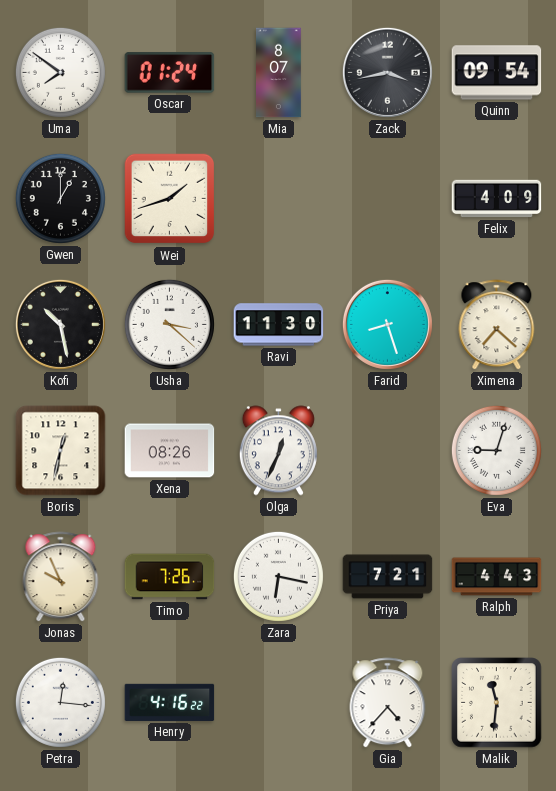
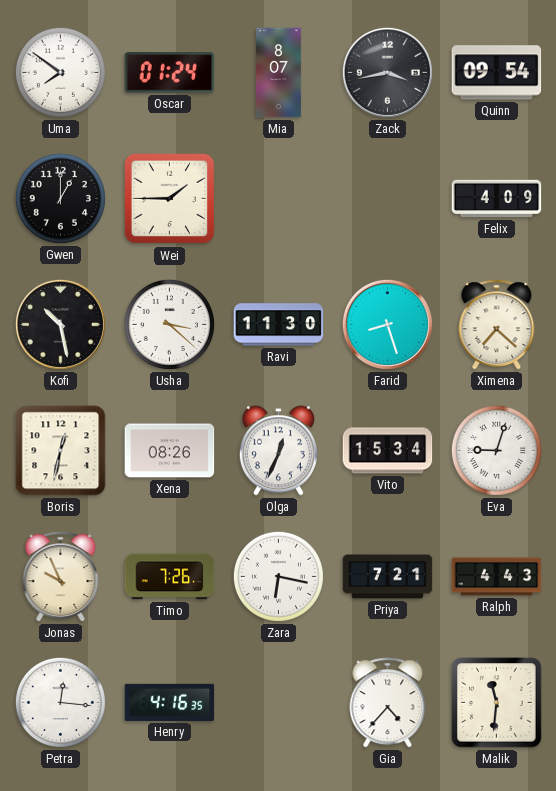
Wei: 1:42 -> 1:45 (170, 199)
Vito: none -> 15:34 (388, 451)
Henry: 4:16:22 -> 4:16:35 (170, 702)
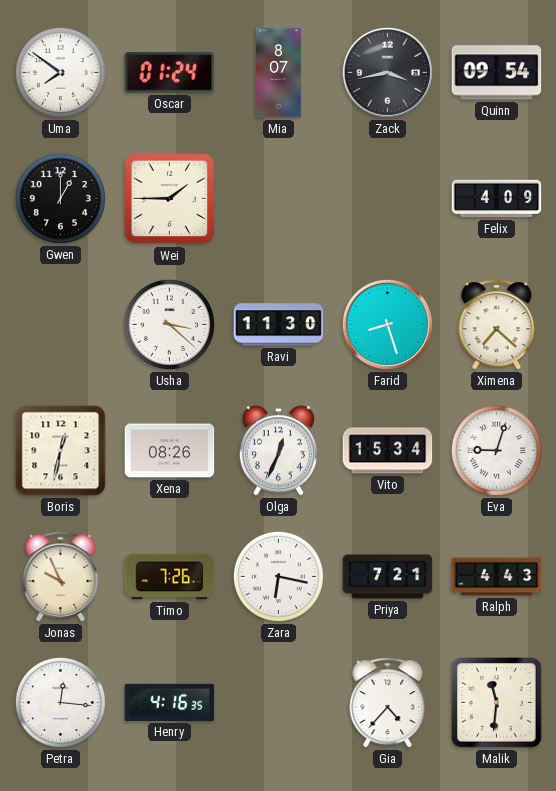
Kofi: 10:28 -> none (60, 324)
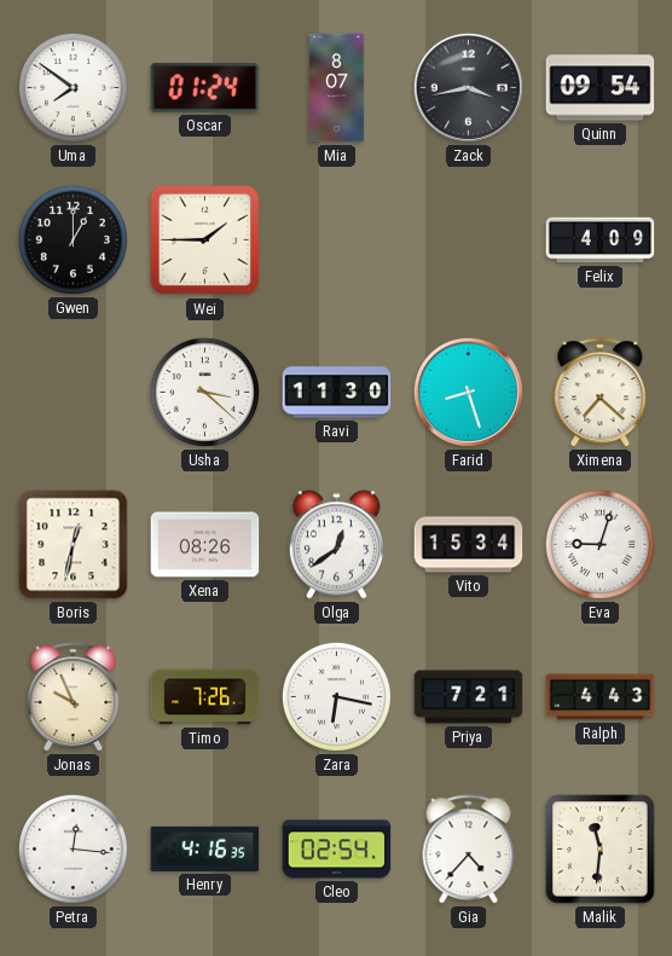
Olga: 12:34 -> 12:39 (336, 545)
Cleo: none -> 02:54 (337, 850)
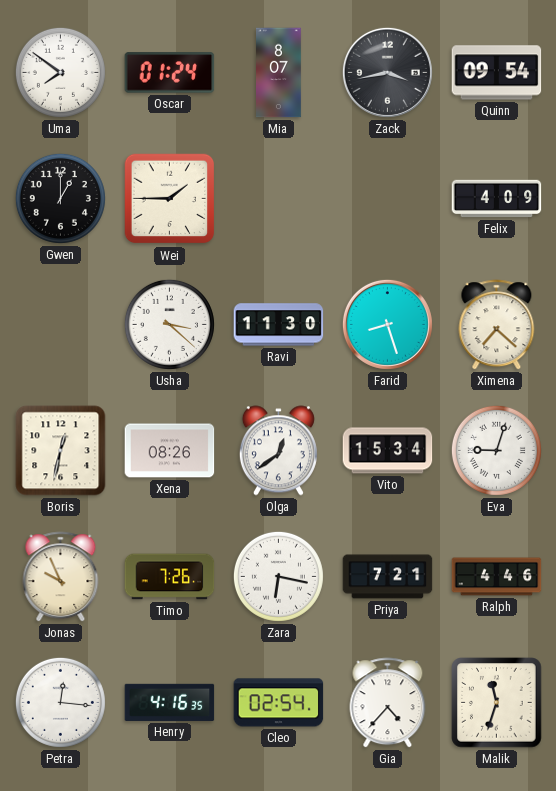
Ralph: 4:43 -> 4:46 (497, 577)
Malik: 11:31 -> 11:33 (497, 703)
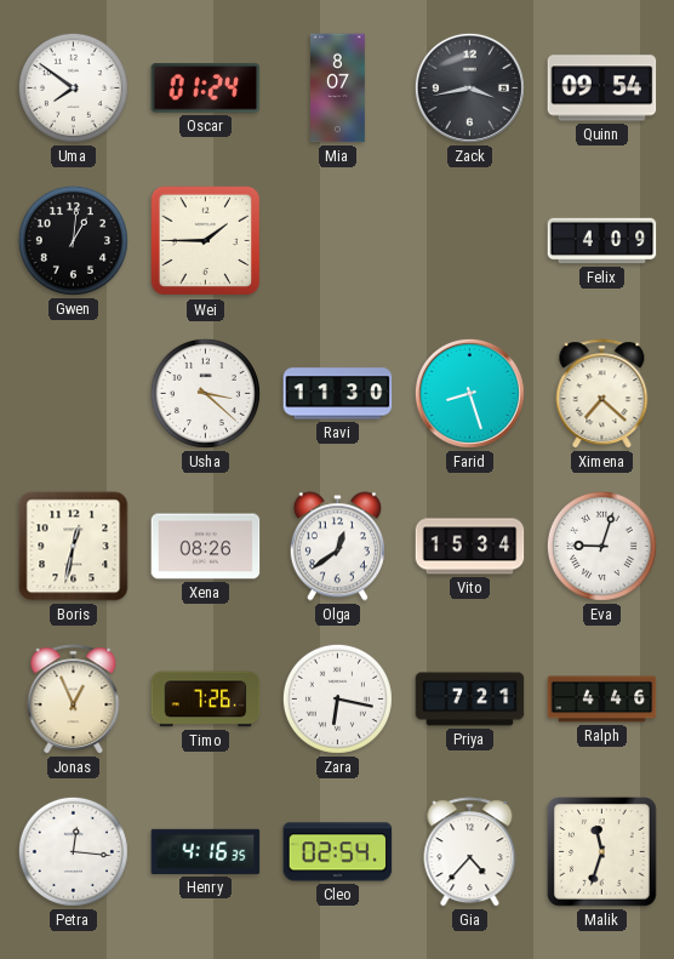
Gwen: 1:00 -> 1:01 (73, 240)
Jonas: 9:56 -> 12:56 (74, 700)
